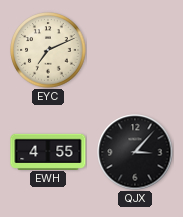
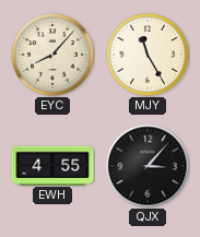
EYC: 7:11 -> 8:07 (52, 55)
MJY: none -> 11:25 (148, 55)
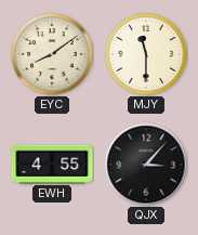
EYC: 8:07 -> 8:09 (52, 54)
MJY: 11:25 -> 11:30 (146, 54)
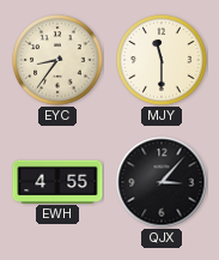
EYC: 8:09 -> 8:36 (57, 60)
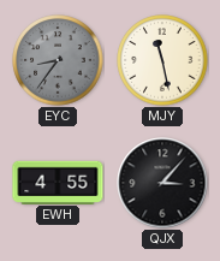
EYC dial: cream -> grey (58, 60)
MJY: 11:30 -> 11:28 (162, 60)
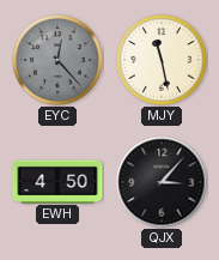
EYC: 8:36 -> 12:23 (57, 60)
EWH: 4:55 -> 4:50 (57, 181)
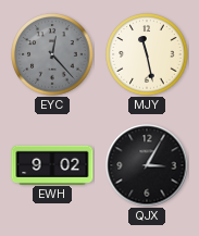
EWH: 4:50 -> 9:02 (52, 164)
QJX: 3:07 -> 3:05 (147, 165)
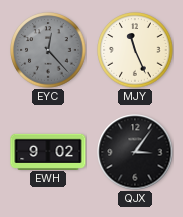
MJY: 11:28 -> 11:26 (135, 50)
QJX: 3:05 -> 3:06 (135, 152)
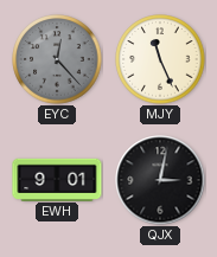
EWH: 9:02 -> 9:01 (57, 179)
QJX: 3:06 -> 3:02 (160, 180)
